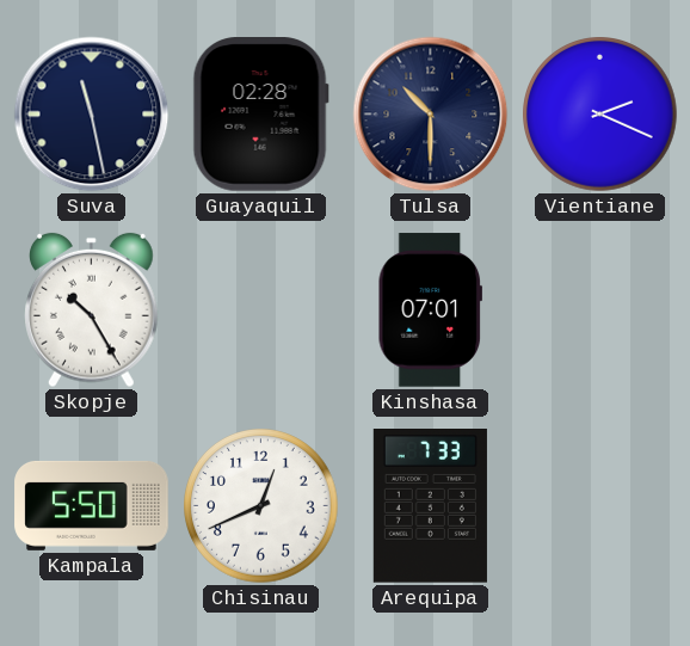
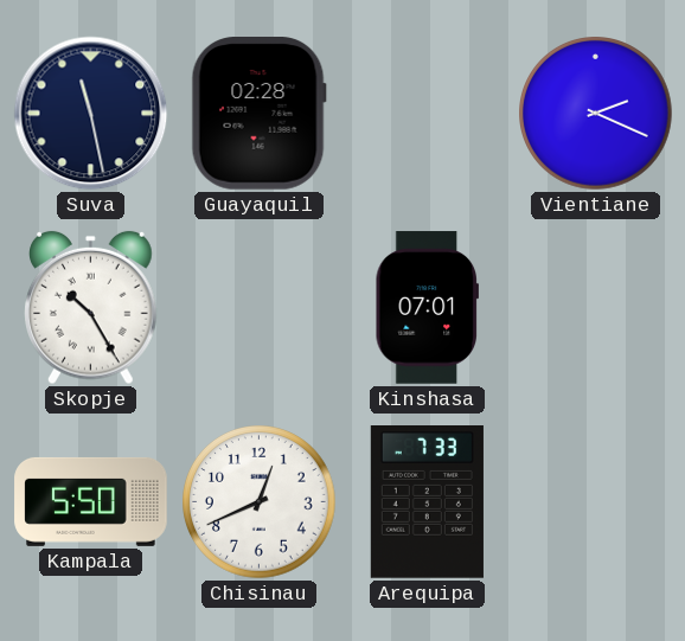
Tulsa: 10:30 -> none (431, 115)
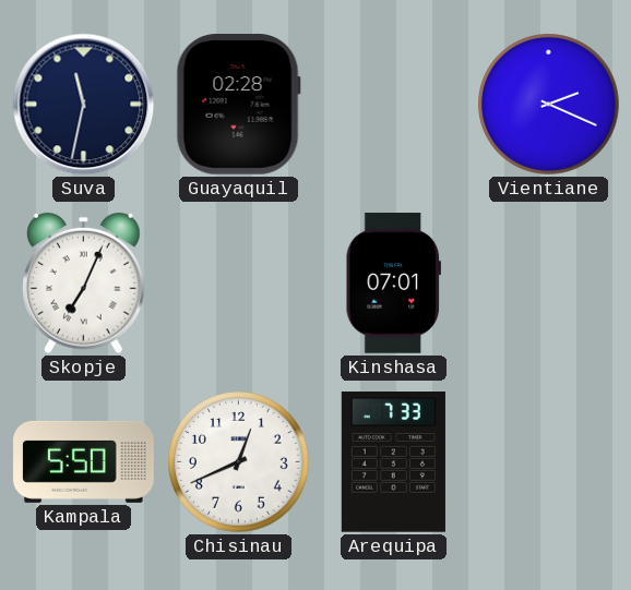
Suva: 11:28 -> 11:32 (84, 105)
Skopje: 10:25 -> 7:04 (84, 284)
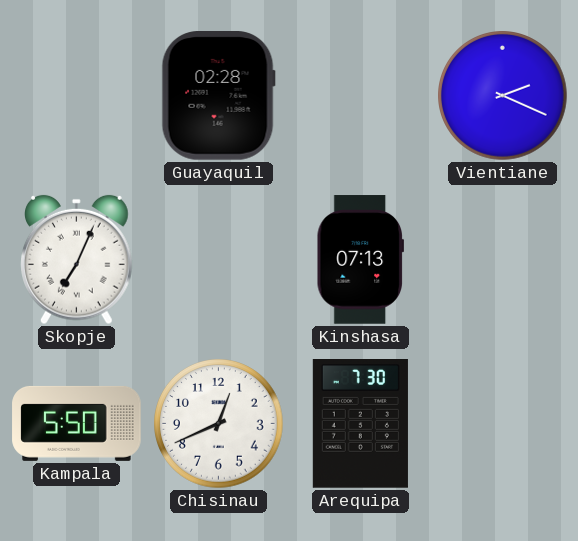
Suva: 11:32 -> none (84, 105)
Kinshasa: 07:01 -> 07:13 (360, 260)
Arequipa: 7:33 -> 7:30 (360, 424)
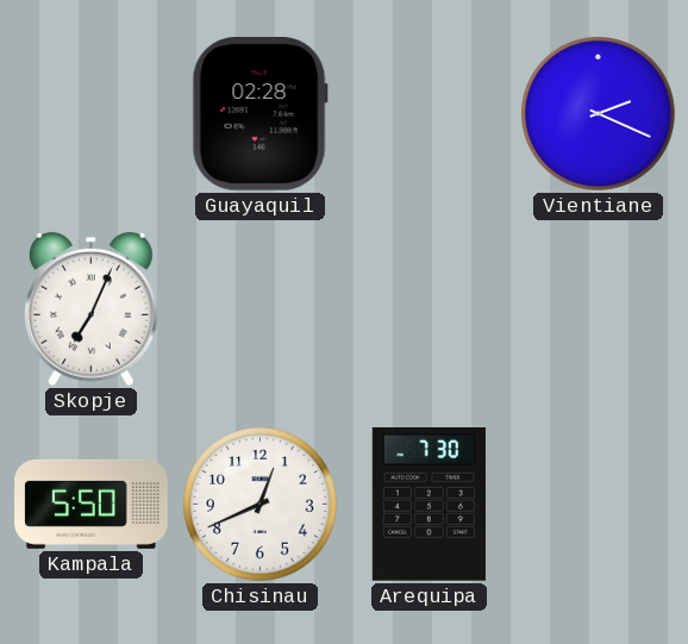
Kinshasa: 07:13 -> none (360, 260)
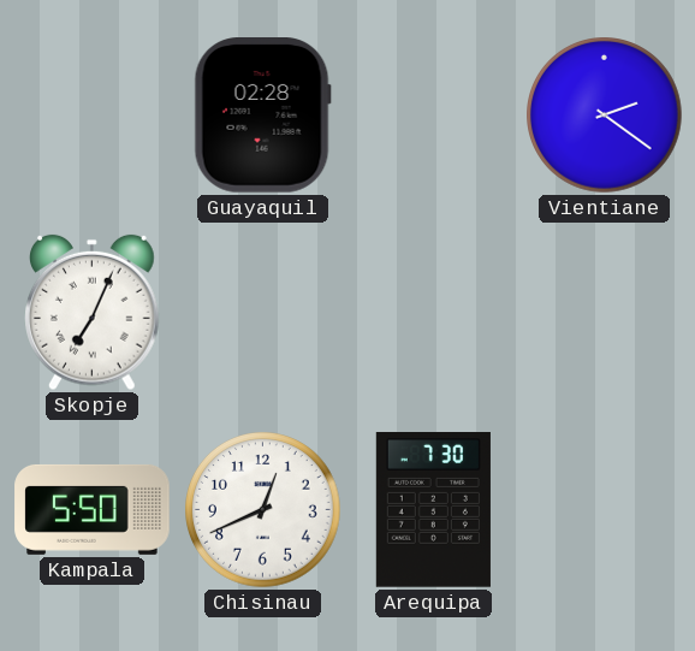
Vientiane: 2:19 -> 2:21 (605, 116)
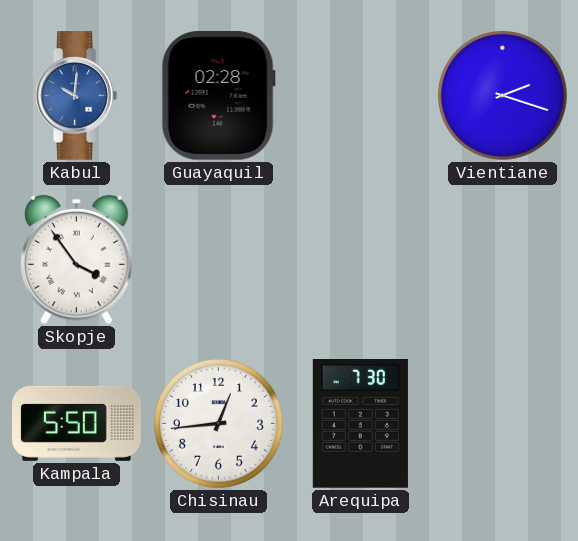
Kabul: none -> 10:01 (76, 96)
Vientiane: 2:21 -> 2:18 (503, 96)
Skopje: 7:04 -> 3:54 (77, 260)
Chisinau: 12:41 -> 12:44 (219, 424)
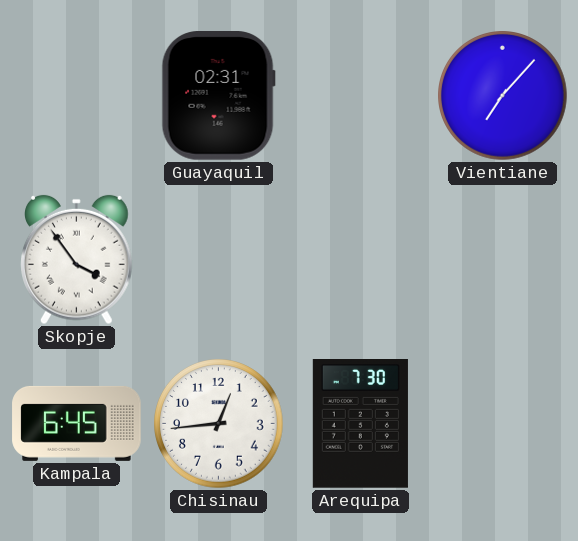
Kabul: 10:01 -> none (76, 96)
Guayaquil: 02:28 -> 02:31 (218, 96)
Vientiane: 2:18 -> 7:07 (503, 96)
Kampala: 5:50 -> 6:45 (77, 423)
